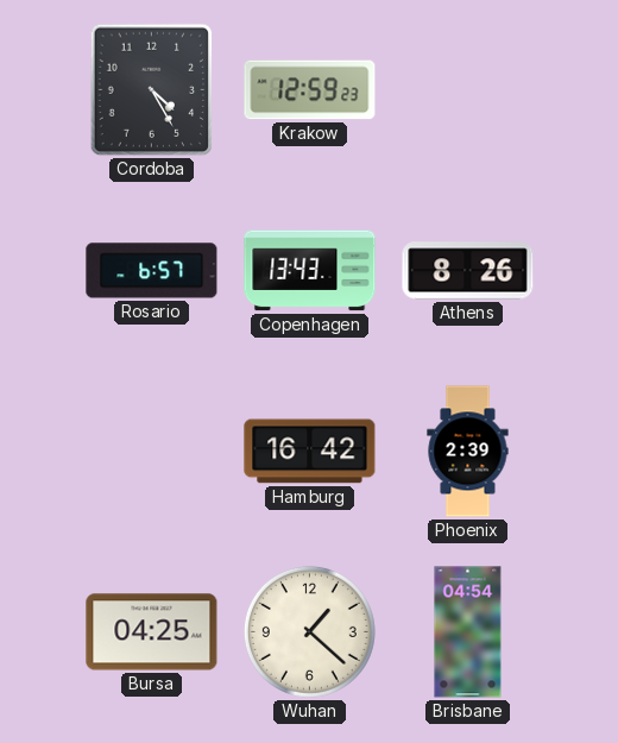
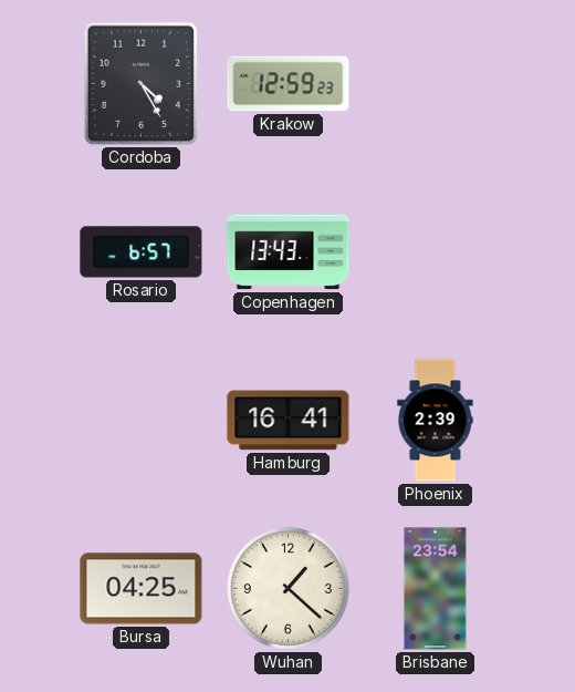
Athens: 8:26 -> none (468, 271)
Hamburg: 16:42 -> 16:41 (289, 421)
Brisbane: 04:54 -> 23:54 (436, 589)
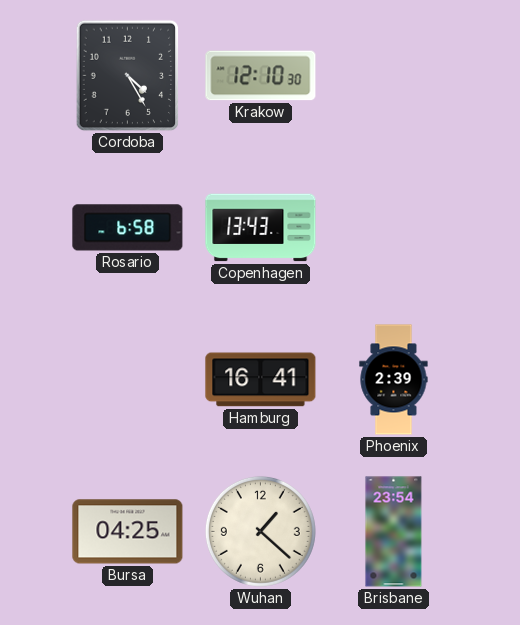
Krakow: 12:59 -> 12:10 (261, 76)
Rosario: 6:57 -> 6:58 (128, 228)
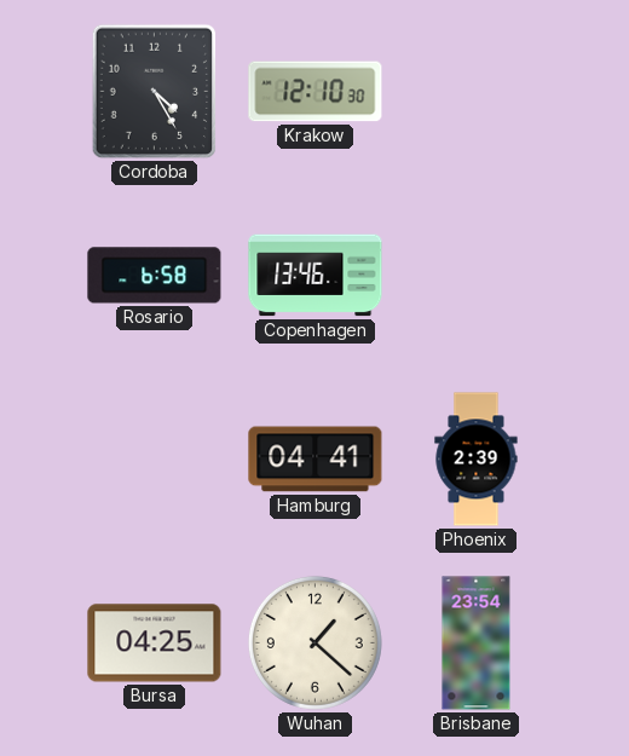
Copenhagen: 13:43 -> 13:46 (316, 276)
Hamburg: 16:41 -> 04:41 (316, 460)
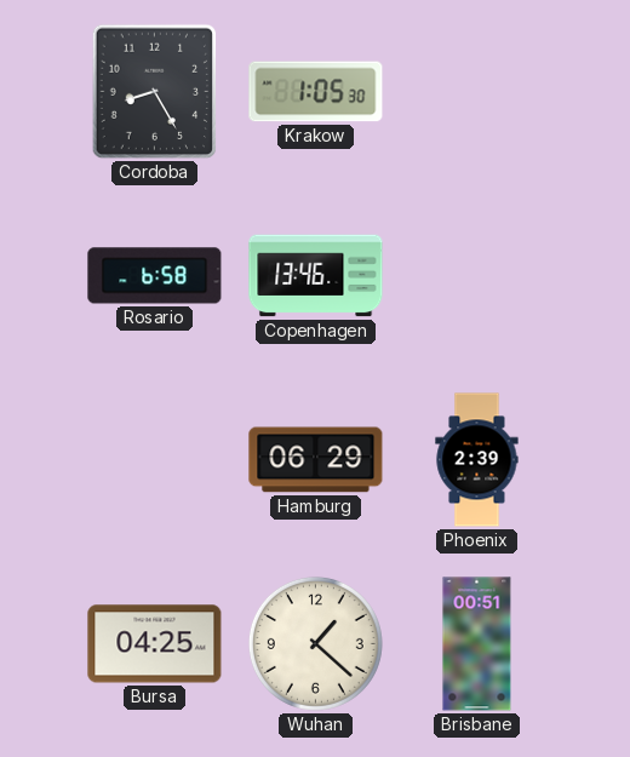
Cordoba: 4:25 -> 8:25 (155, 92)
Krakow: 12:10 -> 1:05 (316, 92)
Hamburg: 04:41 -> 06:29 (316, 460)
Brisbane: 23:54 -> 00:51 (477, 644)
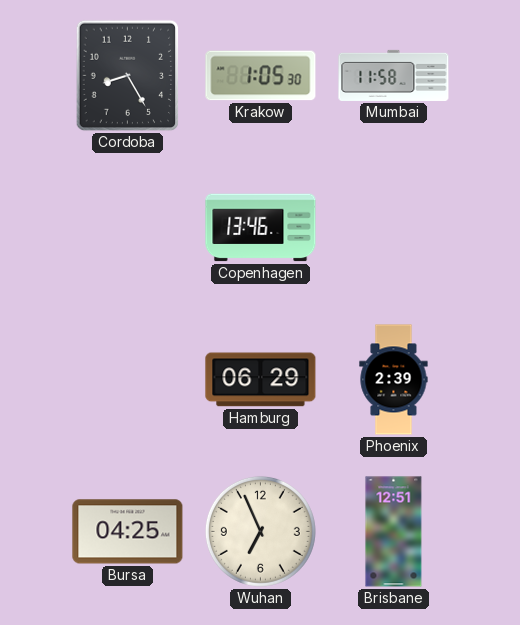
Mumbai: none -> 11:58 (394, 75)
Rosario: 6:58 -> none (155, 276)
Wuhan: 1:22 -> 6:56 (260, 531)
Brisbane: 00:51 -> 12:51 (394, 532)
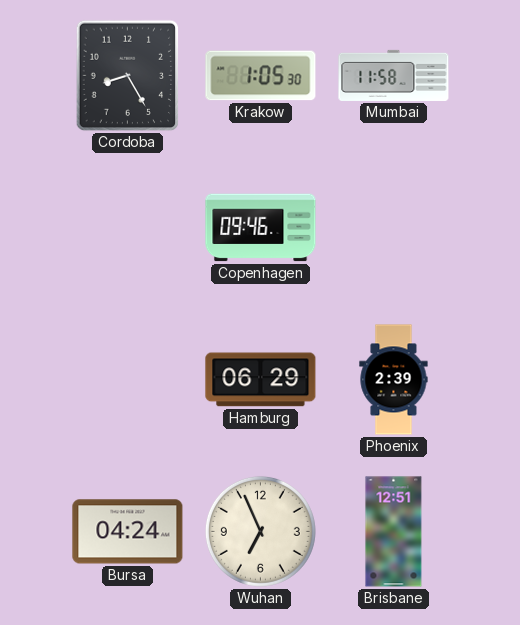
Copenhagen: 13:46 -> 09:46 (261, 228)
Bursa: 04:25 -> 04:24 (128, 532)
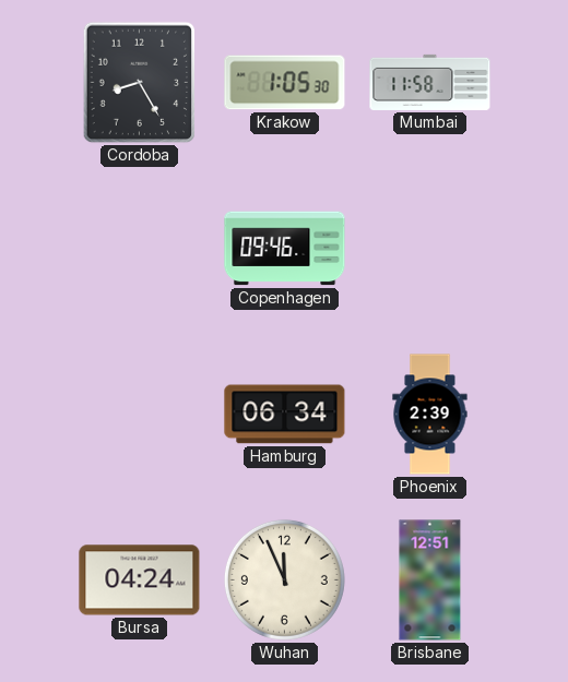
Hamburg: 06:29 -> 06:34 (285, 415)
Wuhan: 6:56 -> 11:56 (284, 579)
